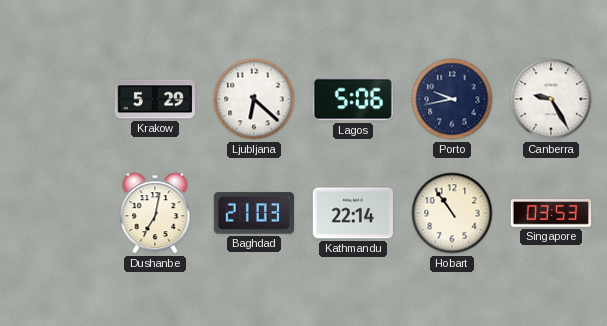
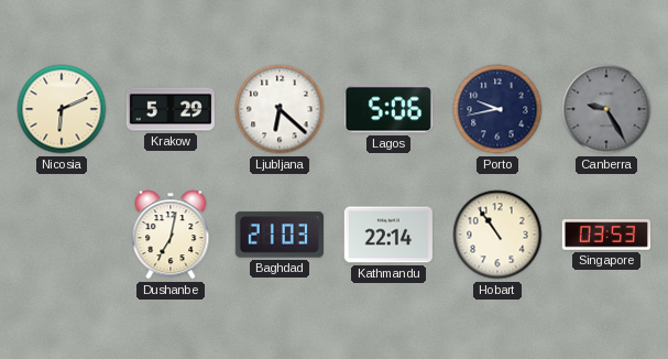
Nicosia: none -> 6:11 (62, 109)
Canberra dial: white -> grey (606, 109)
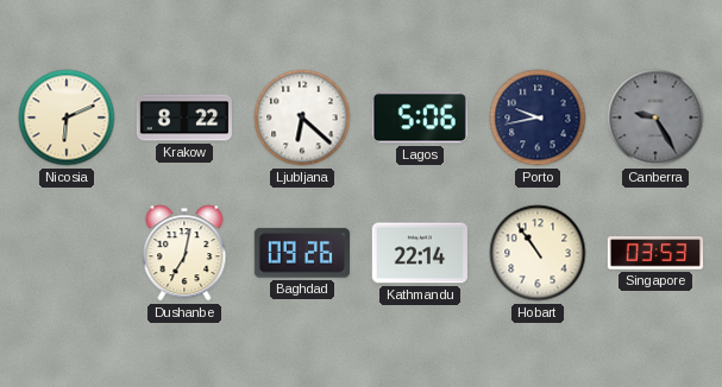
Krakow: 5:29 -> 8:22 (183, 118)
Baghdad: 21:03 -> 09:26 (301, 253)
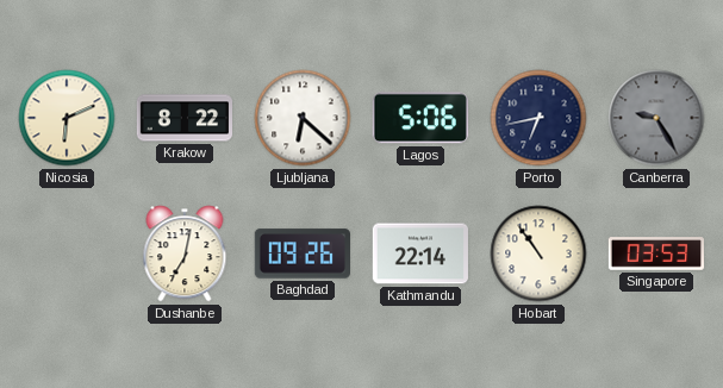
Porto: 9:43 -> 6:43 (538, 118)
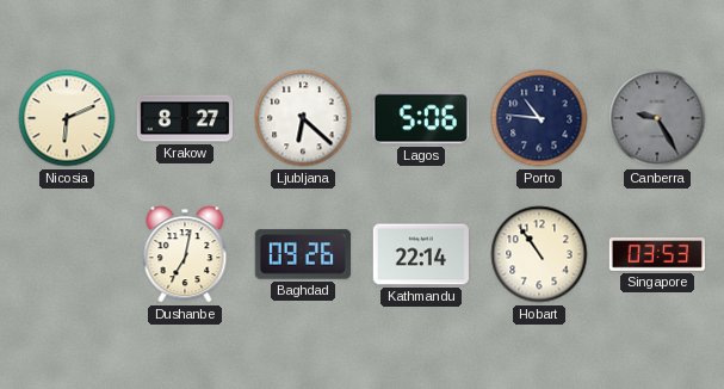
Krakow: 8:22 -> 8:27 (184, 118)
Porto: 6:43 -> 10:46 (539, 118)
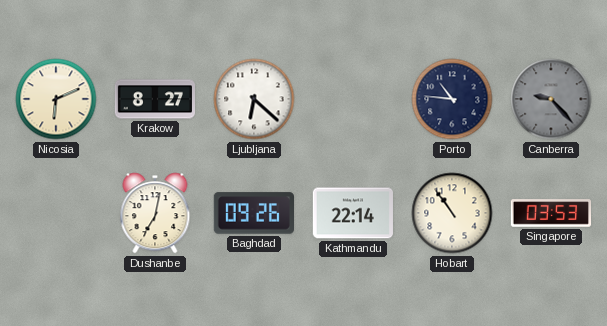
Lagos: 5:06 -> none (421, 118)
Canberra: 9:25 -> 9:23 (551, 99)
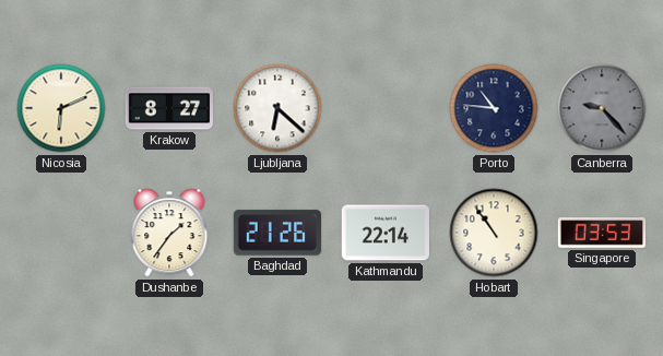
Dushanbe: 7:02 -> 1:36 (169, 233)
Baghdad: 09:26 -> 21:26 (276, 233)
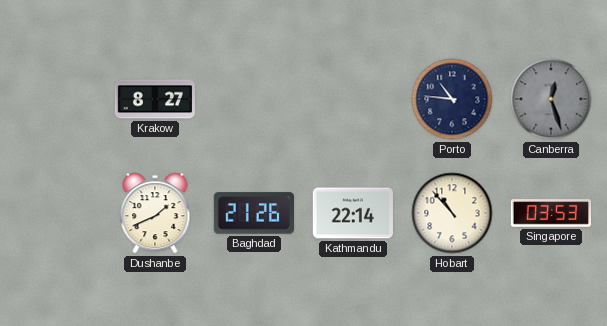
Nicosia: 6:11 -> none (61, 108)
Ljubljana: 6:22 -> none (277, 108)
Canberra: 9:23 -> 12:27 (551, 99)
Dushanbe: 1:36 -> 1:41 (155, 213)
Hobart: 10:54 -> 10:53 (452, 213)
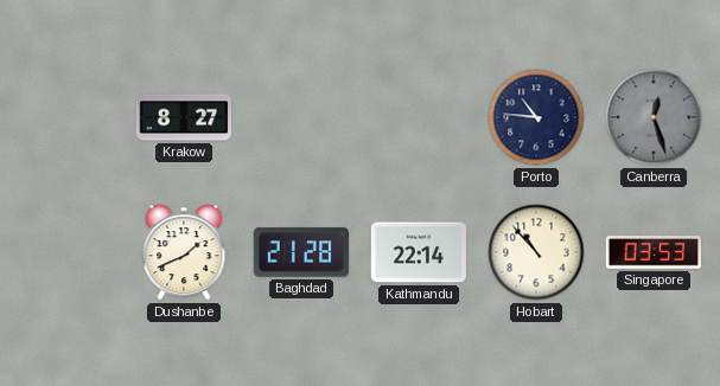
Baghdad: 21:26 -> 21:28 (300, 252)
